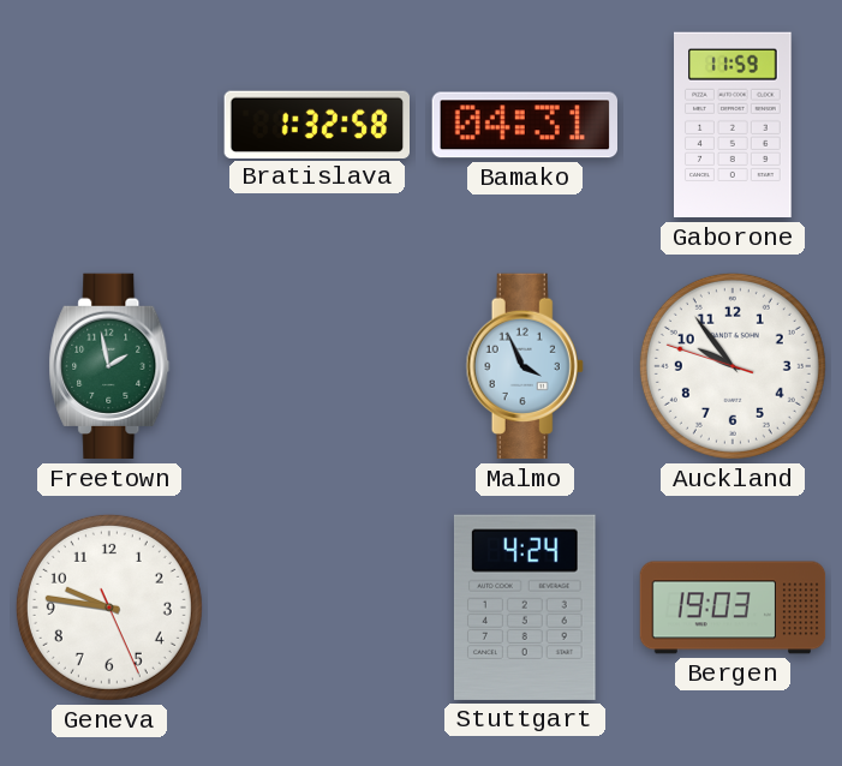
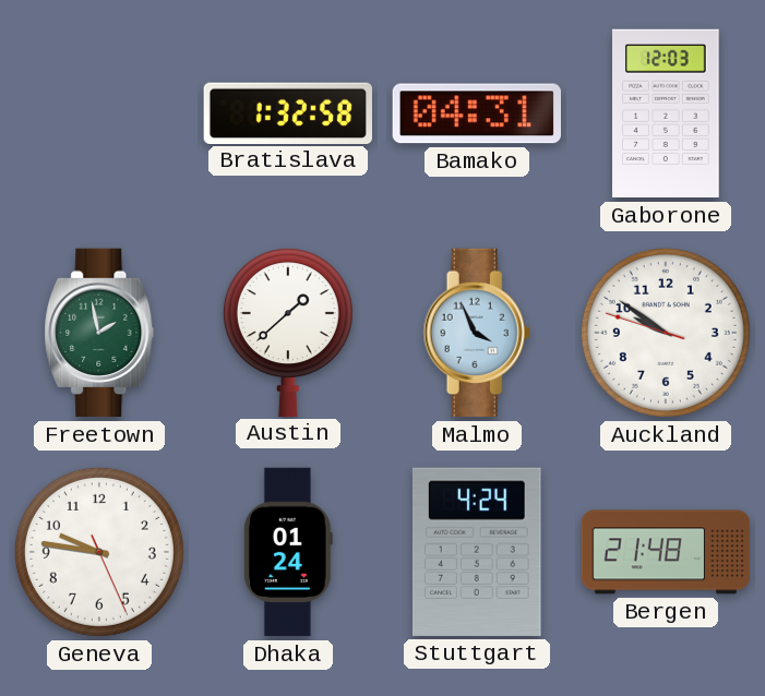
Gaborone: 11:59 -> 12:03 (667, 113)
Austin: none -> 1:38 (288, 332)
Auckland: 9:53 -> 9:50 (666, 333)
Dhaka: none -> 01:24 (288, 552)
Bergen: 19:03 -> 21:48 (666, 552)
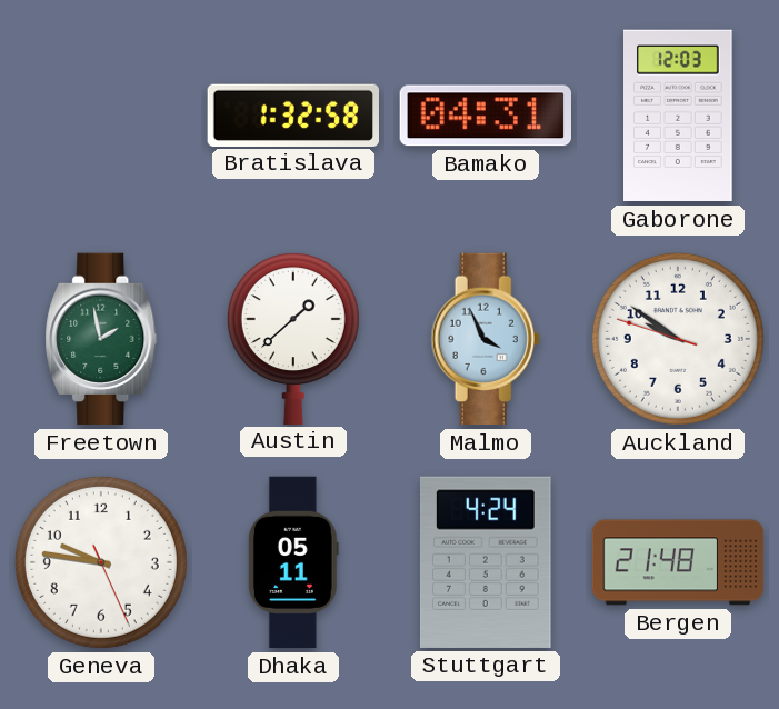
Dhaka: 01:24 -> 05:11 (293, 562)
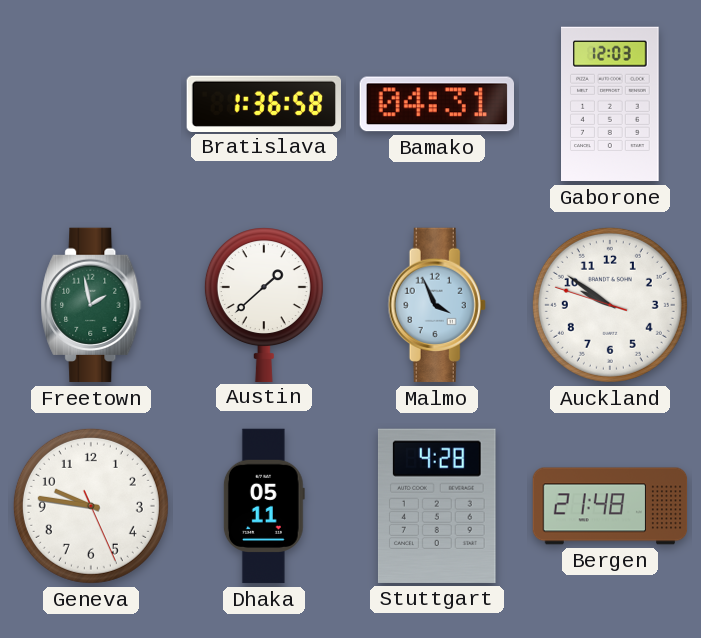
Bratislava: 1:32 -> 1:36 (263, 103)
Stuttgart: 4:24 -> 4:28 (437, 506)
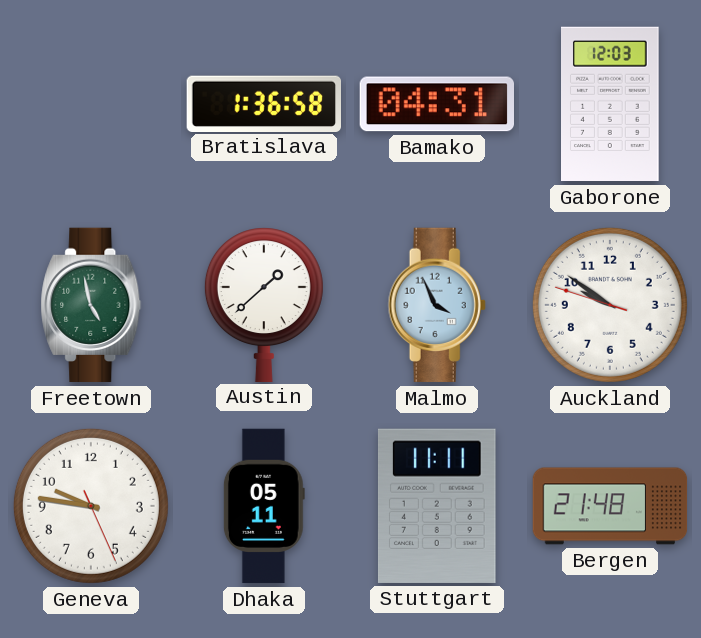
Freetown: 1:58 -> 4:58 (91, 305)
Stuttgart: 4:28 -> 11:11 (437, 506)
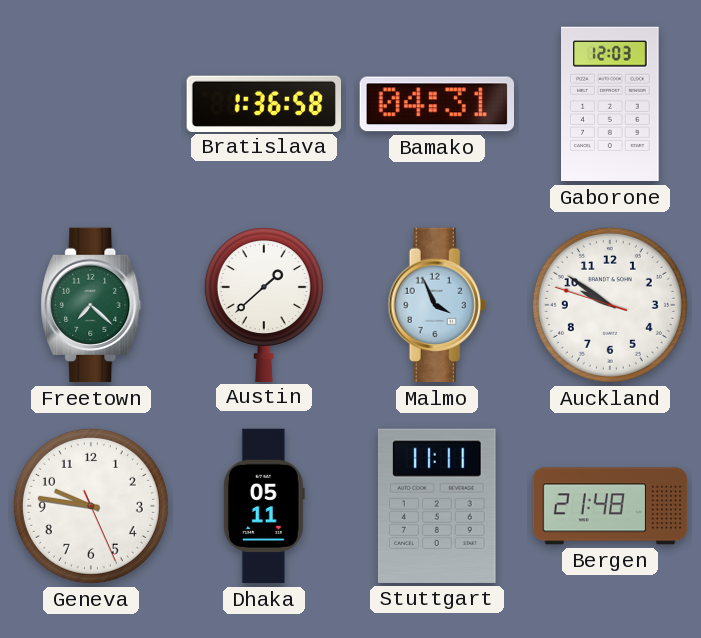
Freetown: 4:58 -> 7:22 (91, 305)
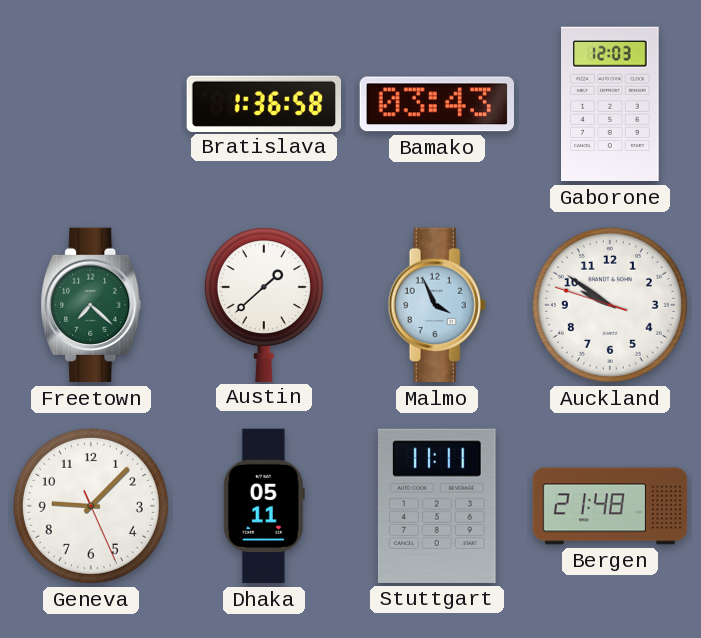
Bamako: 04:31 -> 03:43 (436, 104)
Geneva: 9:46 -> 9:07 (91, 506)
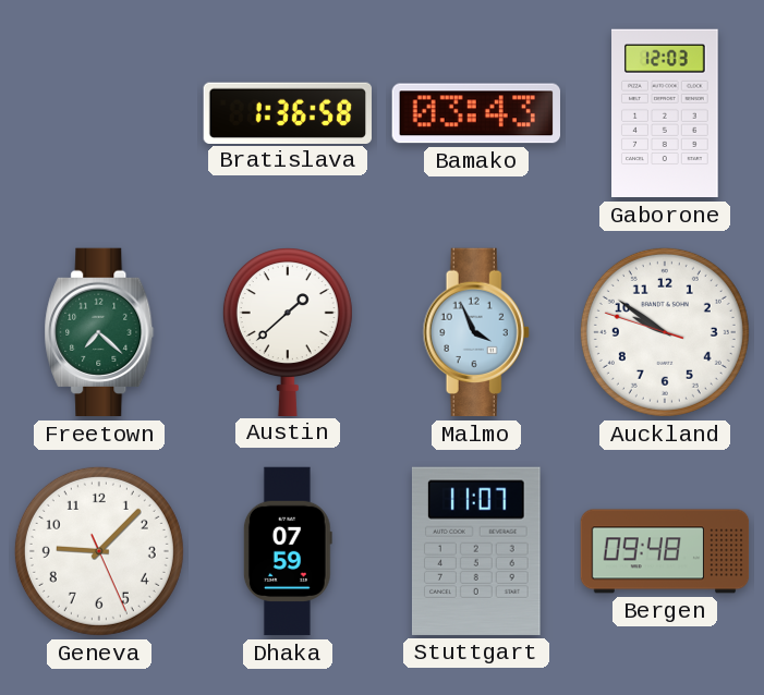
Dhaka: 05:11 -> 07:59 (288, 551)
Stuttgart: 11:11 -> 11:07 (476, 551)
Bergen: 21:48 -> 09:48 (665, 551)
